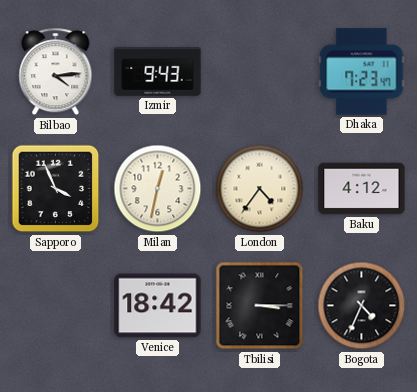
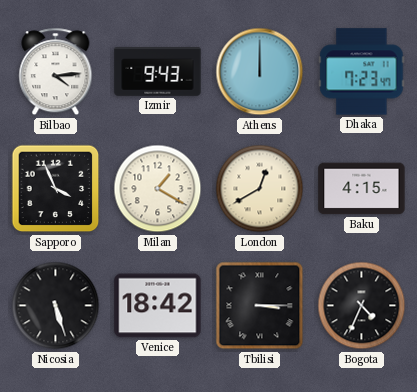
Athens: none -> 12:00 (260, 72)
Milan: 12:32 -> 1:20 (158, 189)
London: 4:36 -> 12:40 (260, 189)
Baku: 4:12 -> 4:15 (362, 189)
Nicosia: none -> 5:27 (56, 306)
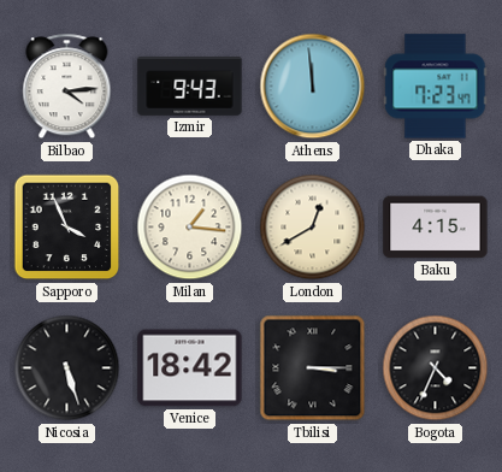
Athens: 12:00 -> 11:59 (313, 87)
Milan: 1:20 -> 1:16 (190, 228)
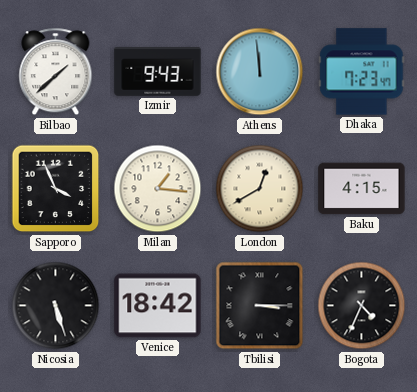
Bilbao: 4:14 -> 1:38 (56, 72)
